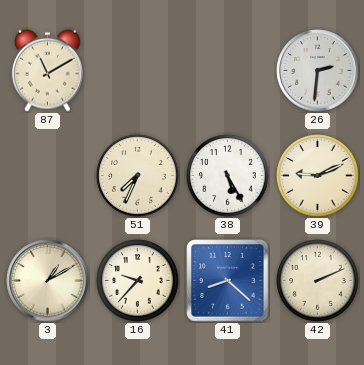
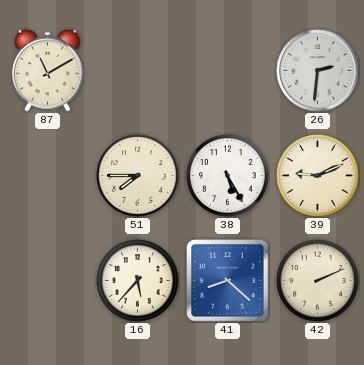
51: 7:34 -> 7:45 (138, 176)
3: 1:10 -> none (48, 281)
16: 9:37 -> 5:37 (138, 281)
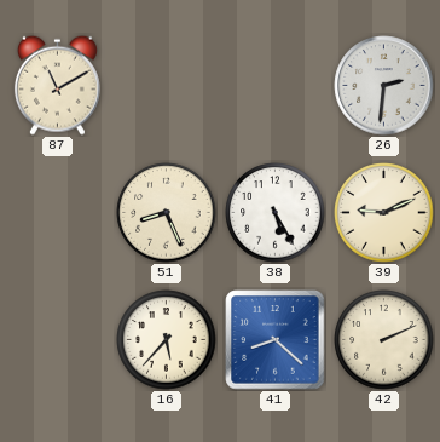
51: 7:45 -> 8:26 (167, 213)
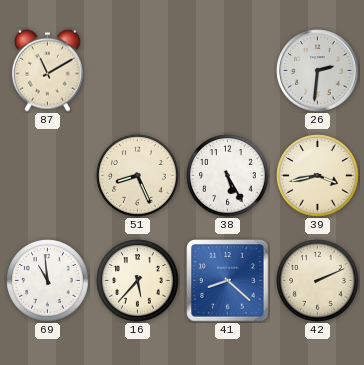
39: 9:11 -> 3:43 (318, 176)
69: none -> 10:59 (48, 281)
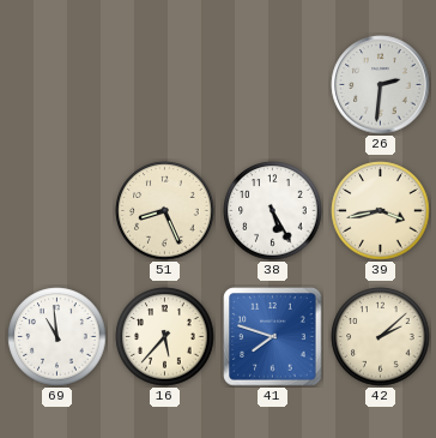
87: 11:10 -> none (47, 70)
41: 8:22 -> 7:48 (273, 337)
42: 2:11 -> 2:08 (381, 337)
